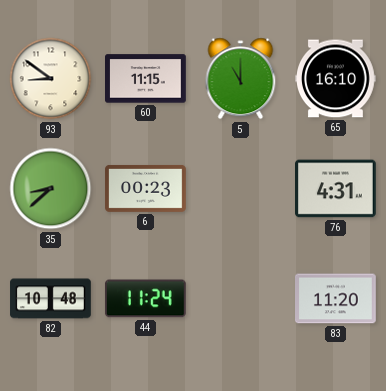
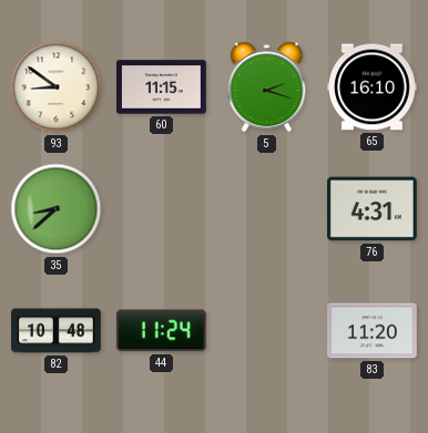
5: 11:00 -> 2:18 (267, 87)
6: 00:23 -> none (146, 188)
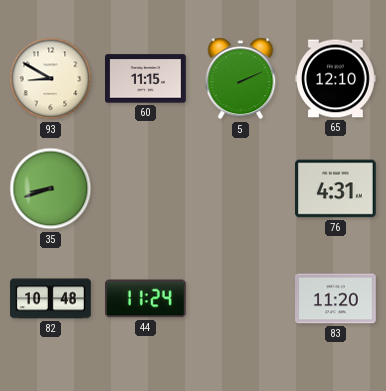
93: 8:51 -> 8:50 (51, 79)
5: 2:18 -> 2:11 (241, 79)
65: 16:10 -> 12:10 (336, 79)
35: 8:38 -> 8:42 (51, 189)
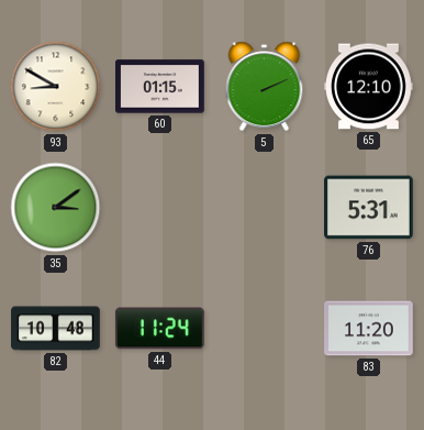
60: 11:15 -> 01:15 (160, 87)
35: 8:42 -> 3:09 (56, 208)
76: 4:31 -> 5:31 (369, 208)
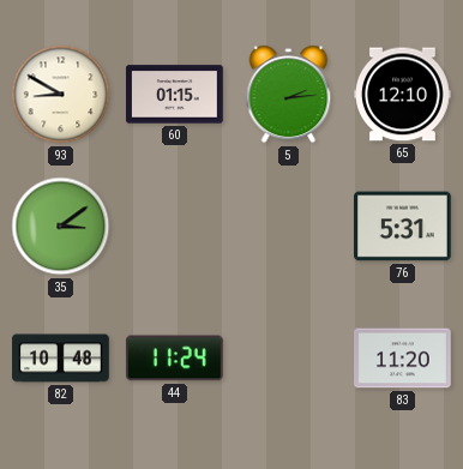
5: 2:11 -> 2:14 (289, 95)
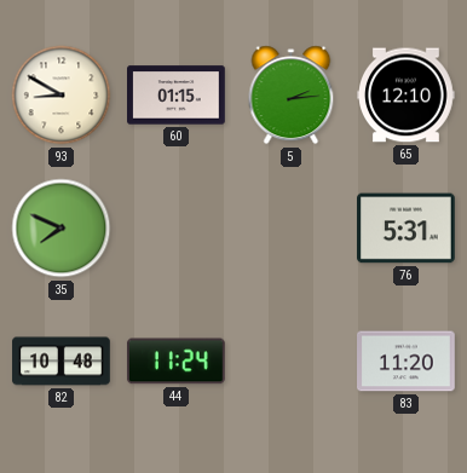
35: 3:09 -> 7:49 (62, 229)
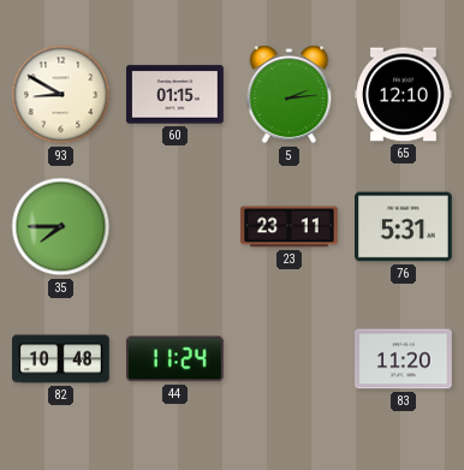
35: 7:49 -> 7:45 (61, 227)
23: none -> 23:11 (290, 227)
